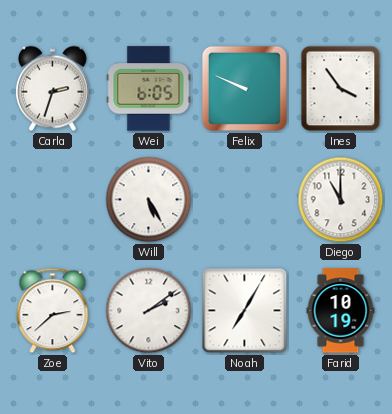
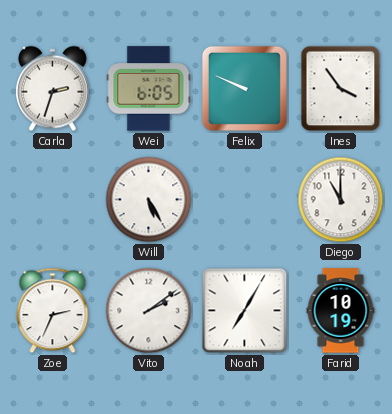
Zoe: 2:38 -> 2:34 (53, 311)
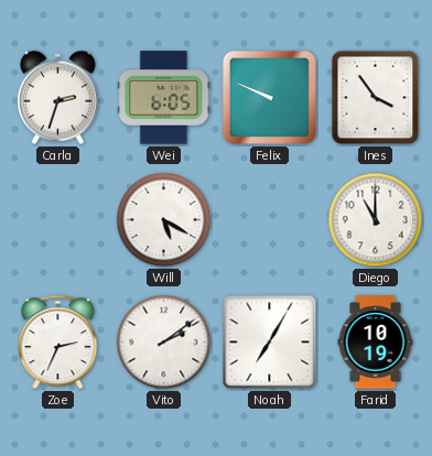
Will: 5:25 -> 5:20 (164, 220)
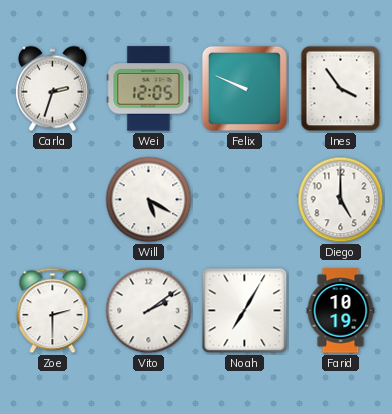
Wei: 6:05 -> 12:05 (149, 89)
Diego: 11:00 -> 5:00 (341, 200)
Zoe: 2:34 -> 2:30 (53, 311)
